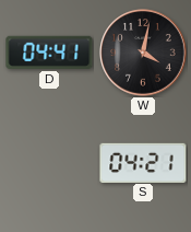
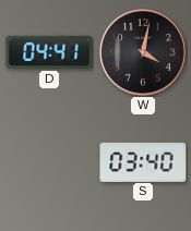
S: 04:21 -> 03:40 (143, 161)
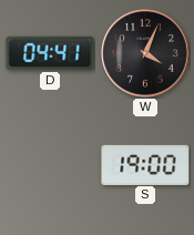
W: 4:02 -> 4:04 (145, 53)
S: 03:40 -> 19:00 (145, 164)
